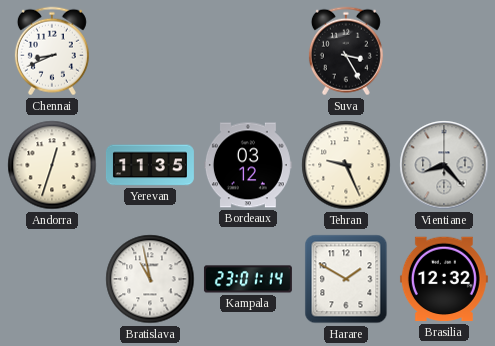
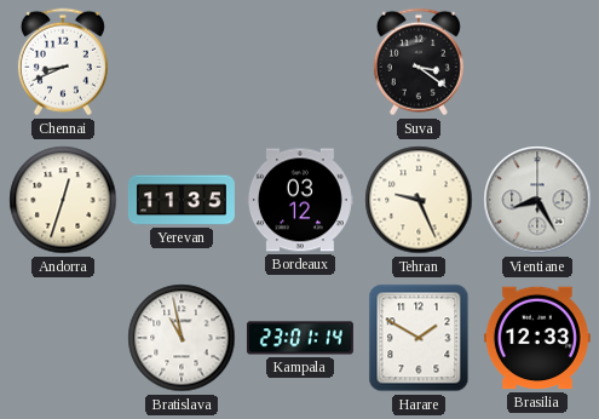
Suva: 3:25 -> 3:21 (419, 62)
Vientiane: 8:23 -> 8:25 (537, 200)
Brasilia: 12:32 -> 12:33 (537, 338)
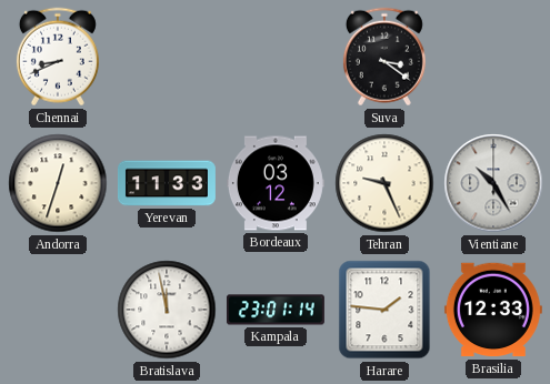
Yerevan: 11:35 -> 11:33 (167, 183)
Vientiane: 8:25 -> 10:25 (493, 183)
Bratislava: 10:58 -> 11:58 (167, 310)
Harare: 1:50 -> 1:46 (384, 310)
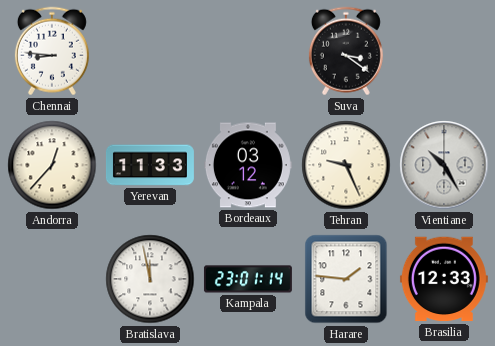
Chennai: 8:41 -> 8:46 (52, 51)
Andorra: 12:33 -> 12:37 (52, 165)
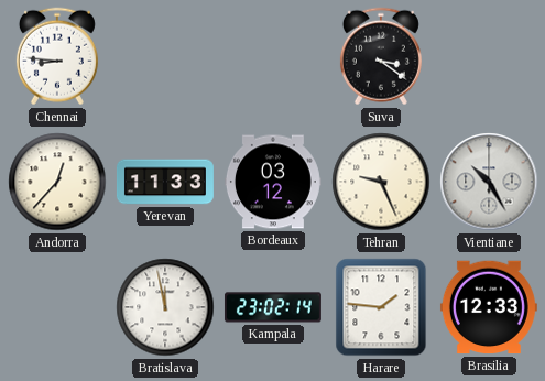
Kampala: 23:01 -> 23:02 (273, 307)
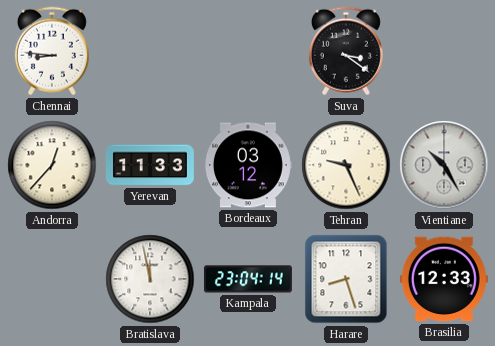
Kampala: 23:02 -> 23:04 (248, 279)
Harare: 1:46 -> 8:27 (346, 279)
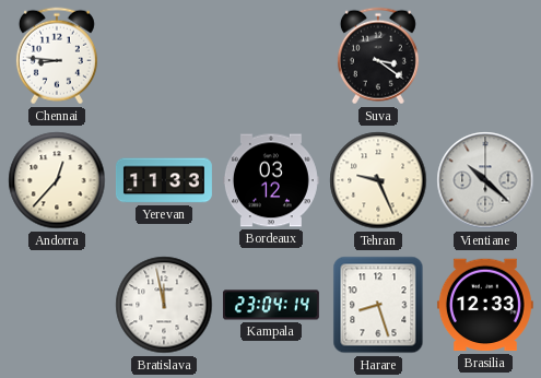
Vientiane: 10:25 -> 10:22 (485, 180)
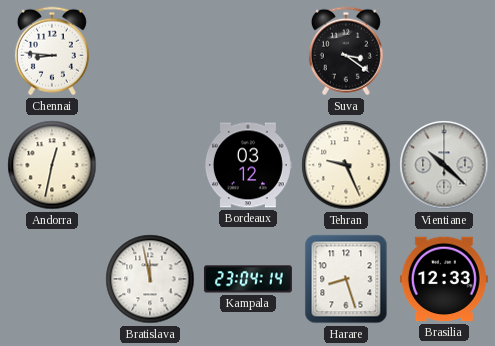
Andorra: 12:37 -> 12:32 (52, 165)
Yerevan: 11:33 -> none (164, 180)
